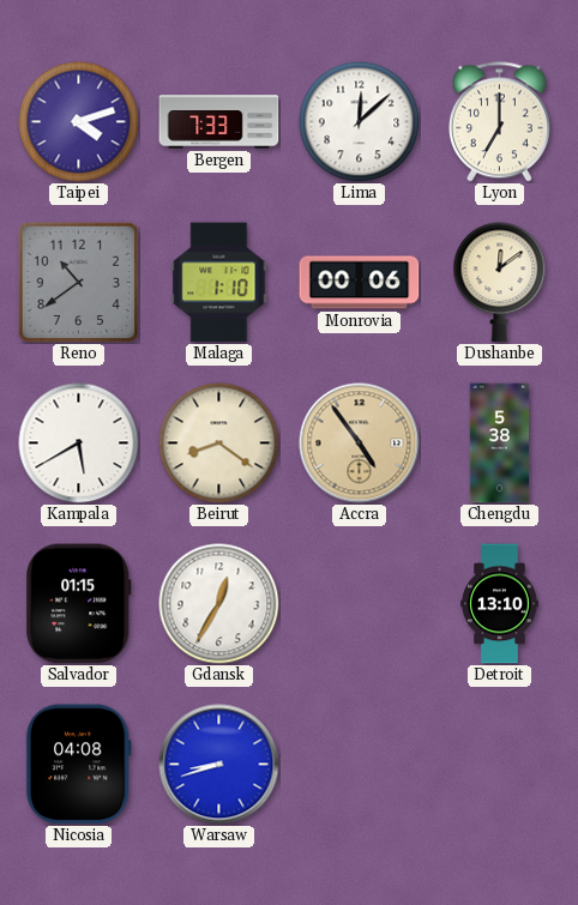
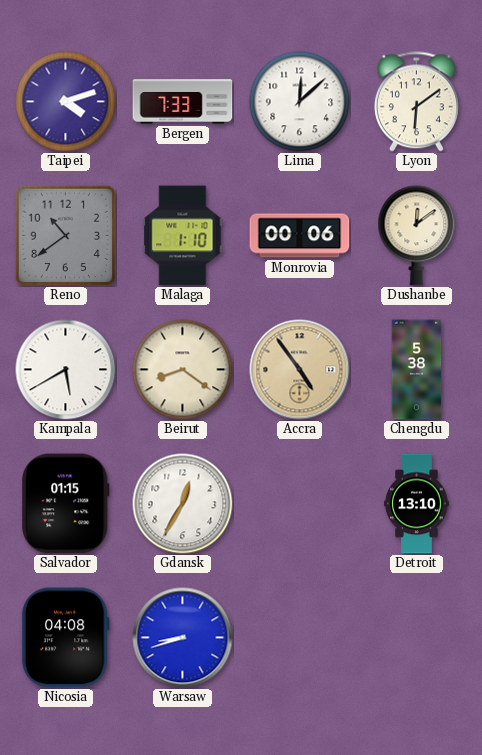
Lyon: 7:00 -> 6:09 (416, 102)
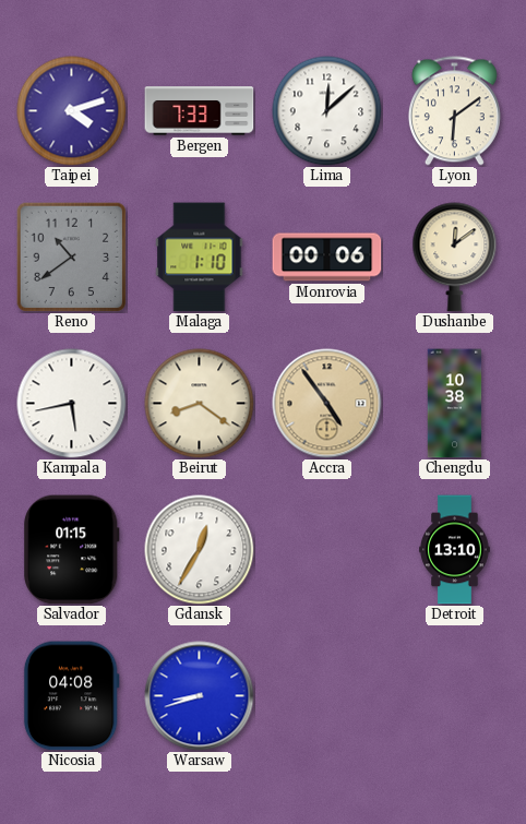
Kampala: 5:40 -> 5:43 (72, 404)
Chengdu: 5:38 -> 10:38 (455, 404)
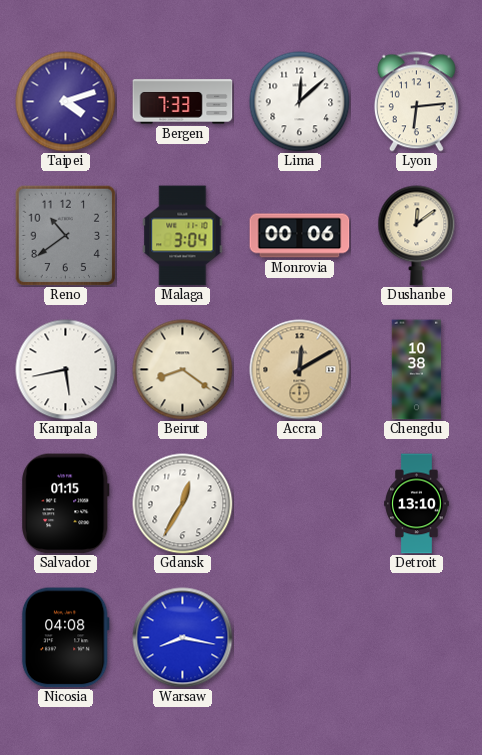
Lyon: 6:09 -> 6:14 (416, 102)
Malaga: 1:10 -> 3:04 (183, 236)
Accra: 4:54 -> 12:10 (300, 370)
Warsaw: 8:42 -> 8:17 (183, 638)
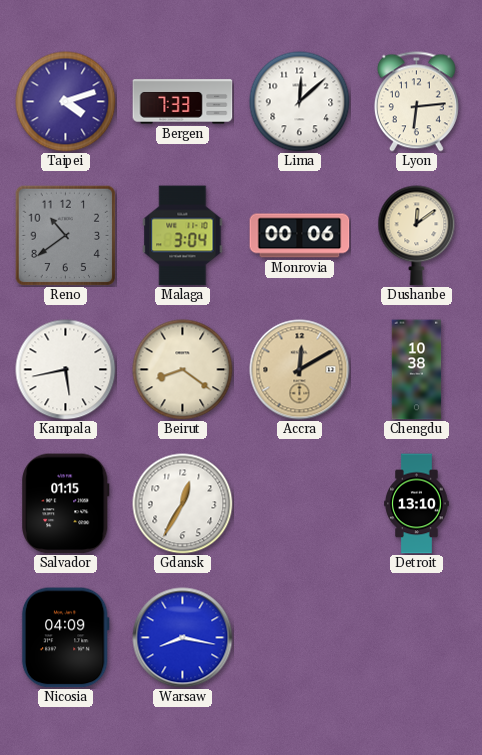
Nicosia: 04:08 -> 04:09 (65, 638)
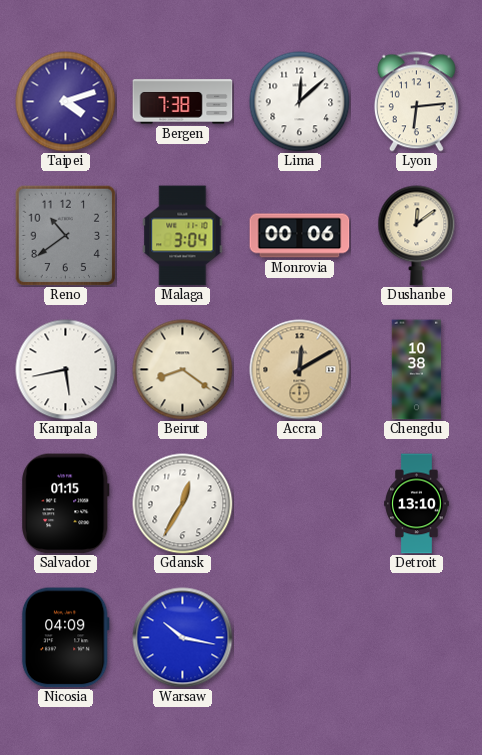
Bergen: 7:33 -> 7:38 (183, 102)
Warsaw: 8:17 -> 10:17 (183, 638)
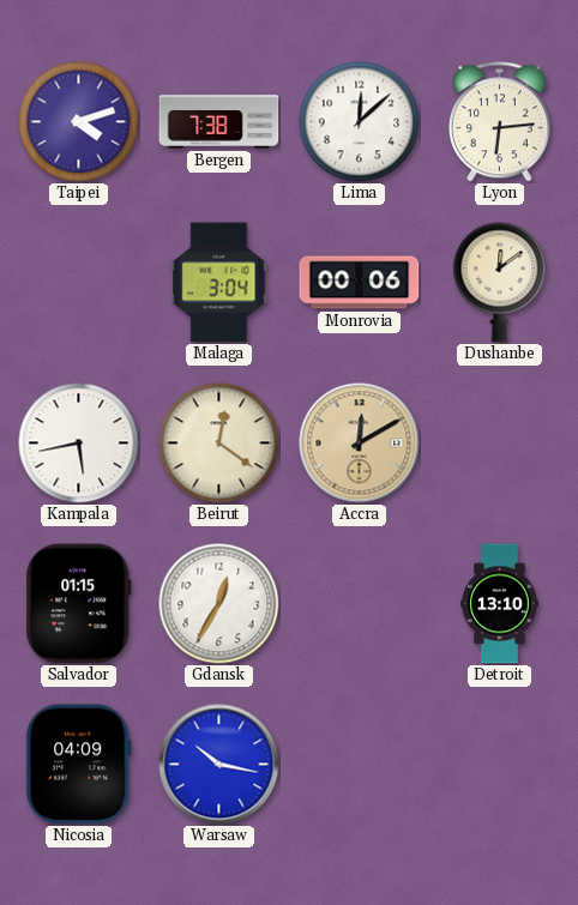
Reno: 10:39 -> none (65, 235)
Beirut: 8:21 -> 12:21 (219, 444)
Chengdu: 10:38 -> none (417, 370)
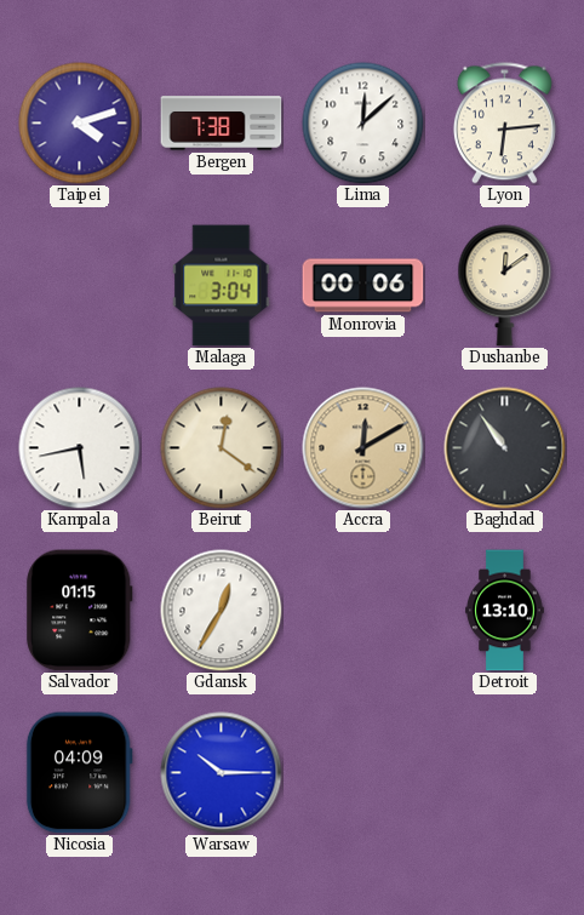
Baghdad: none -> 10:54 (505, 448)
Warsaw: 10:17 -> 10:15 (222, 773)
